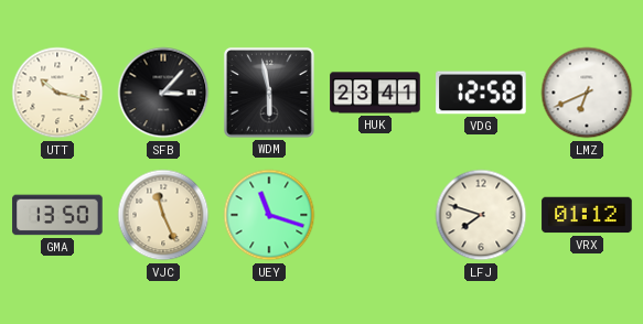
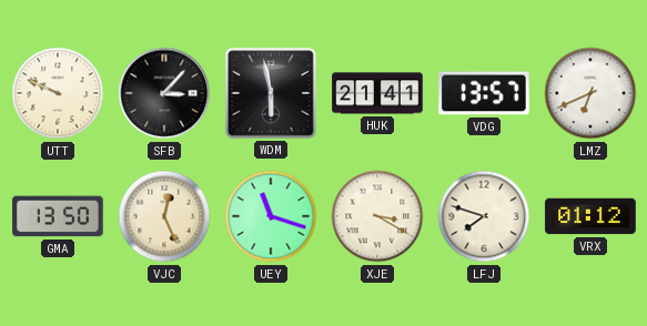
UTT: 10:17 -> 9:49 (58, 93)
HUK: 23:41 -> 21:41 (377, 93)
VDG: 12:58 -> 13:57 (484, 93)
VJC: 11:26 -> 12:26 (164, 216)
XJE: none -> 3:20 (377, 216)
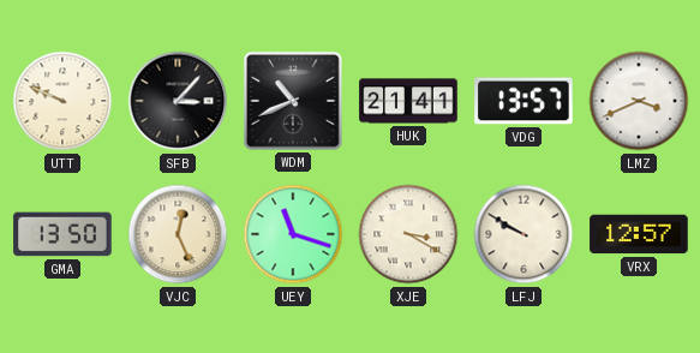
WDM: 5:58 -> 10:41 (293, 101)
LMZ: 6:41 -> 3:41 (639, 101)
LFJ: 7:48 -> 9:50 (523, 234)
VRX: 01:12 -> 12:57 (639, 234)
